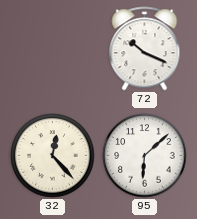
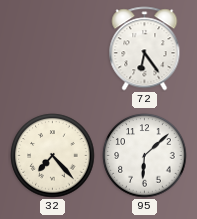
72: 10:19 -> 6:24 (145, 49)
32: 12:23 -> 7:23 (53, 156)
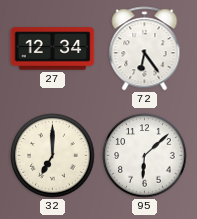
27: none -> 12:34 (53, 49)
32: 7:23 -> 7:00 (53, 156)
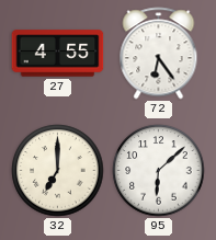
27: 12:34 -> 4:55 (58, 54)
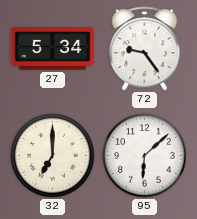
27: 4:55 -> 5:34 (53, 49)
72: 6:24 -> 9:24 (145, 49)
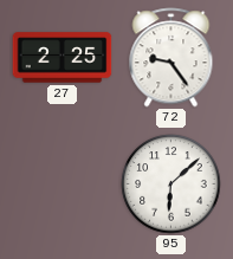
27: 5:34 -> 2:25 (63, 58)
32: 7:00 -> none (53, 156)
